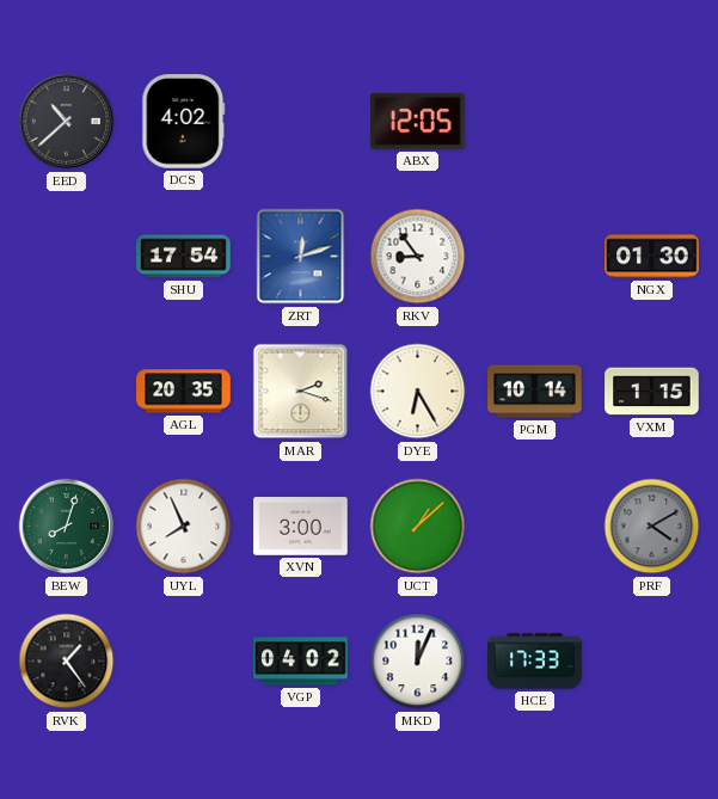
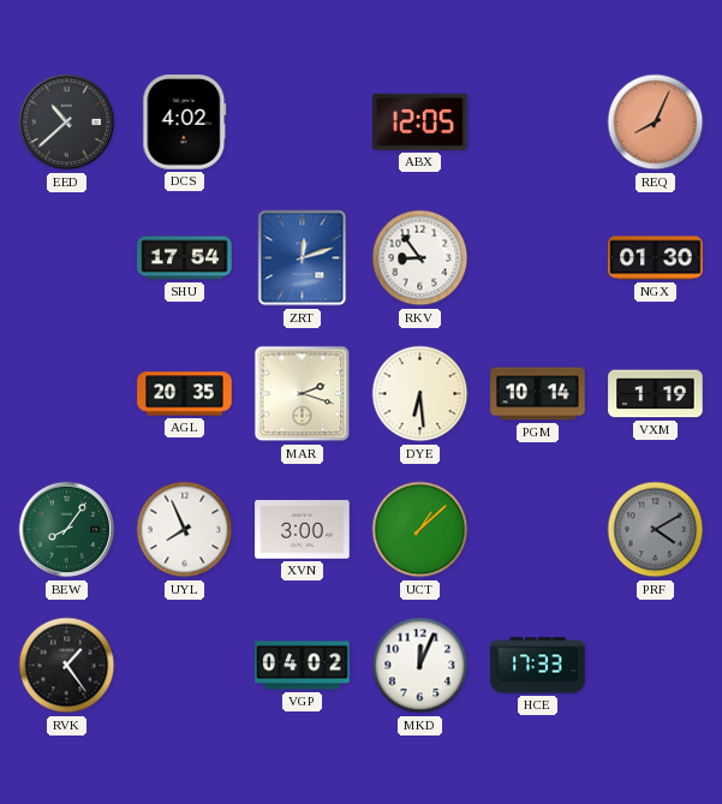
REQ: none -> 8:04 (656, 123)
DYE: 6:25 -> 6:29 (420, 394)
VXM: 1:15 -> 1:19 (656, 394)
BEW: 8:03 -> 8:06 (67, 530)
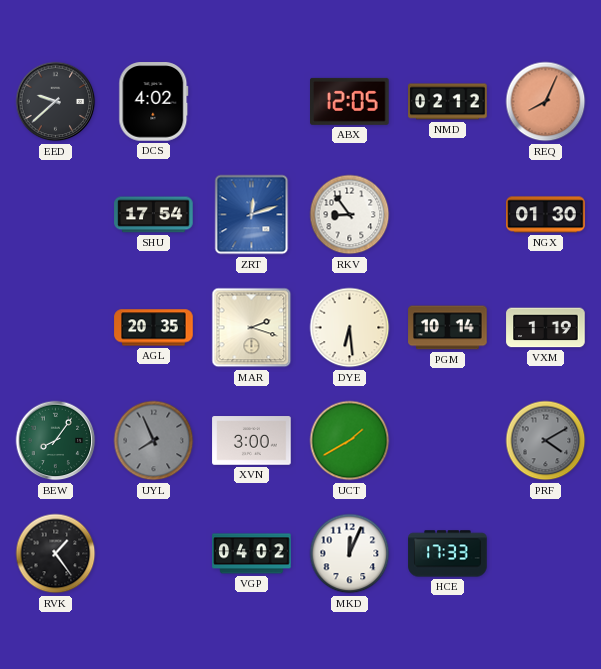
EED: 10:38 -> 9:38 (56, 102)
NMD: none -> 02:12 (448, 102)
UYL dial: white -> grey (154, 441)
UCT: 1:08 -> 1:40 (350, 441)
